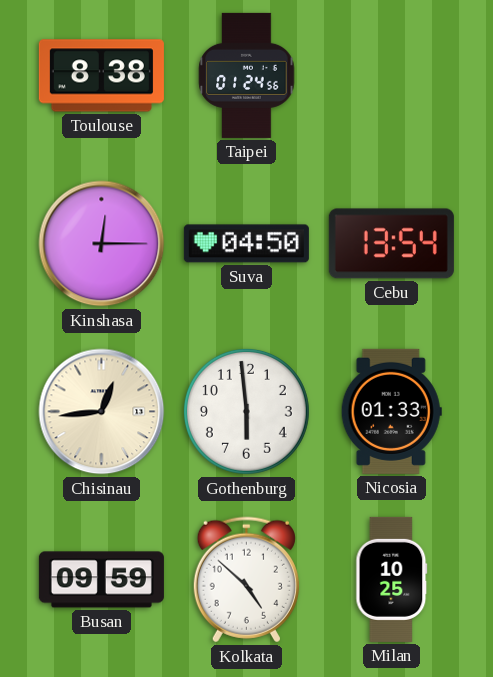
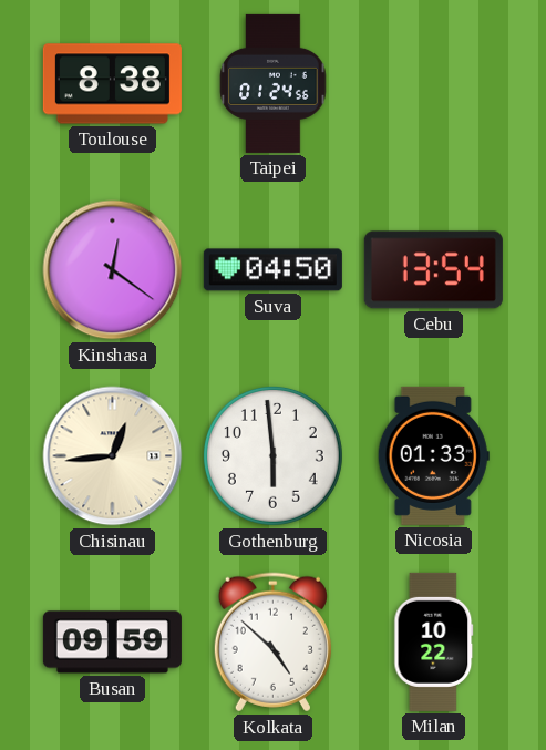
Kinshasa: 12:15 -> 12:21 (113, 270)
Milan: 10:25 -> 10:22 (434, 641)
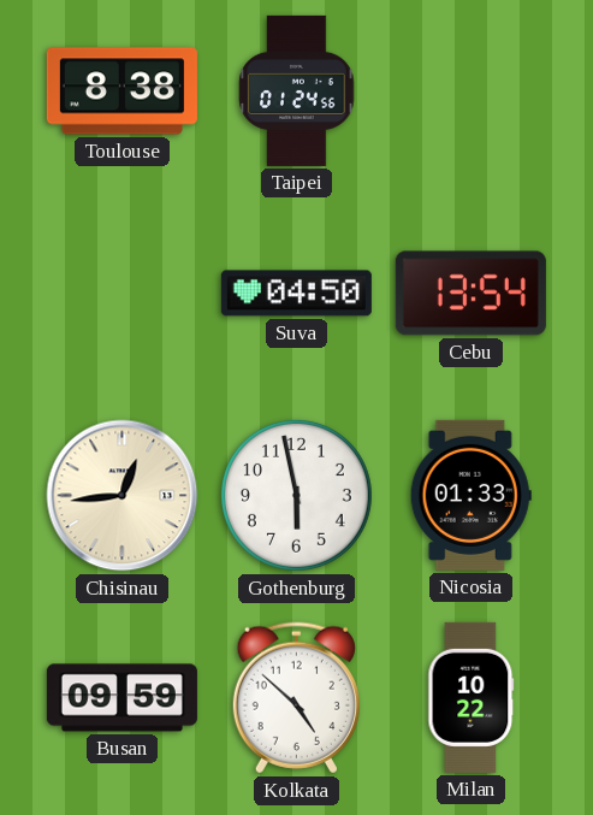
Kinshasa: 12:21 -> none (113, 270)
Gothenburg: 5:59 -> 5:58 (296, 495)
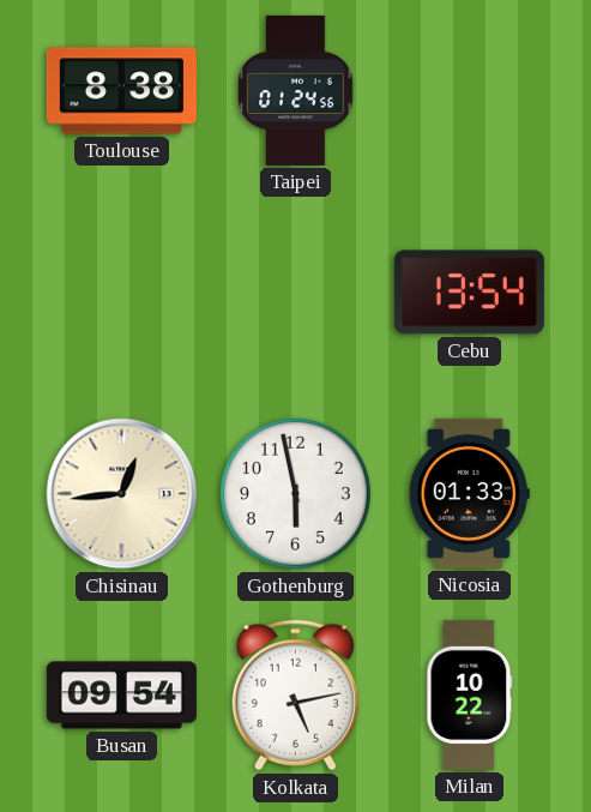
Suva: 04:50 -> none (296, 294)
Busan: 09:59 -> 09:54 (121, 696)
Kolkata: 4:52 -> 5:13 (295, 696)
